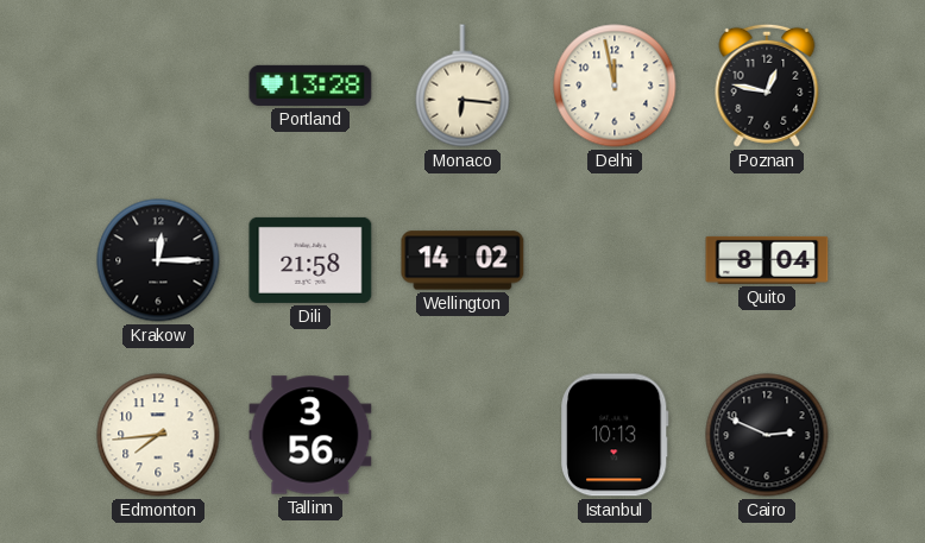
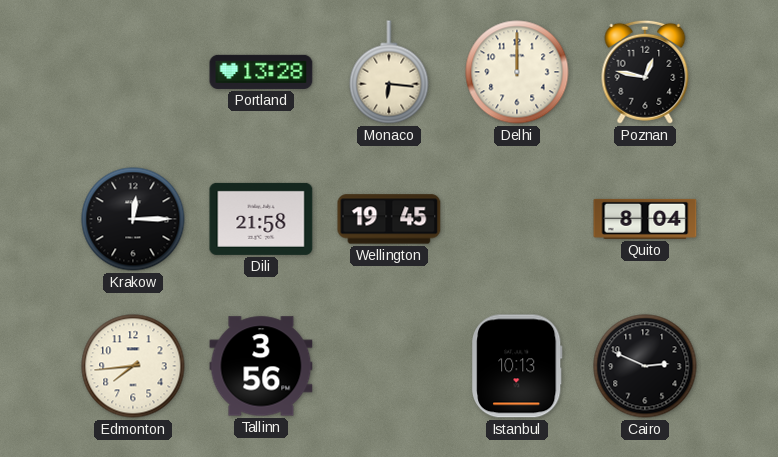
Delhi: 11:58 -> 12:00 (517, 72)
Wellington: 14:02 -> 19:45 (389, 219)
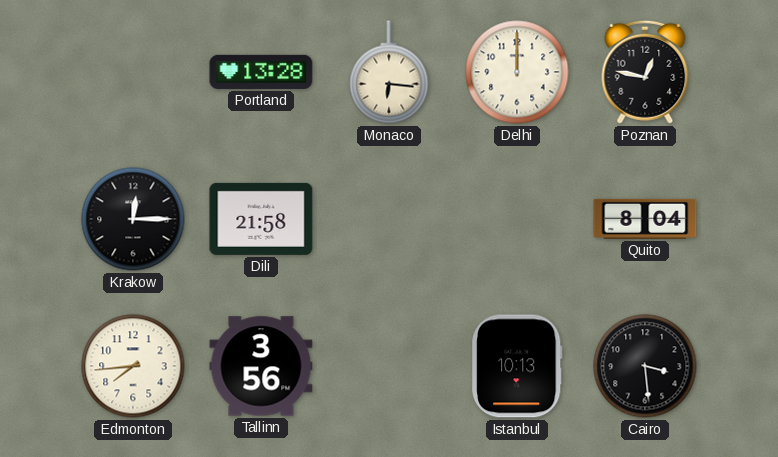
Wellington: 19:45 -> none (389, 219)
Cairo: 2:49 -> 3:29 (645, 366)
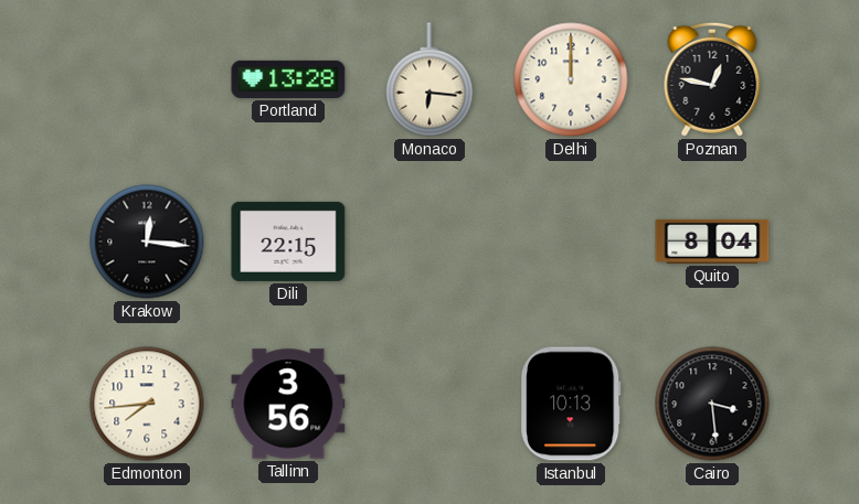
Krakow: 12:15 -> 12:16 (147, 242)
Dili: 21:58 -> 22:15 (288, 242)
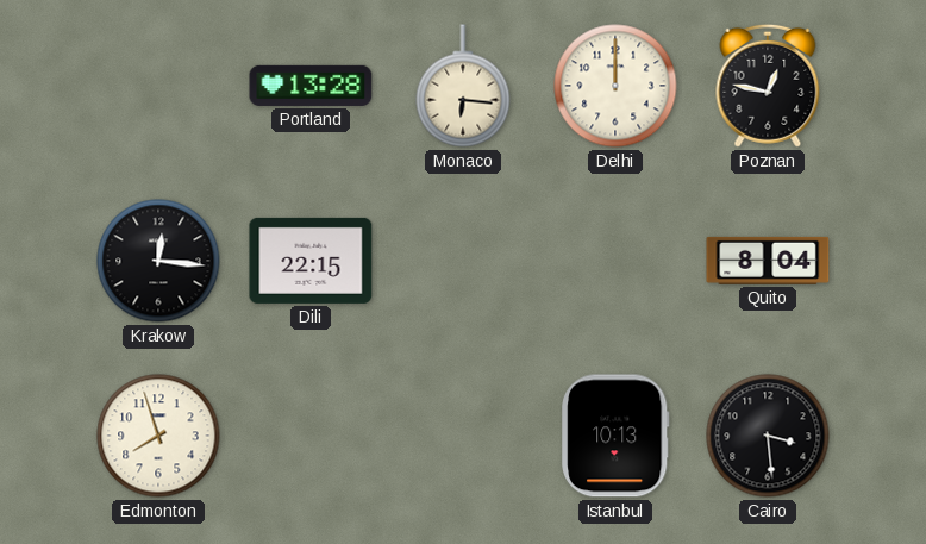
Edmonton: 7:44 -> 7:57 (158, 436)
Tallinn: 3:56 -> none (288, 404)
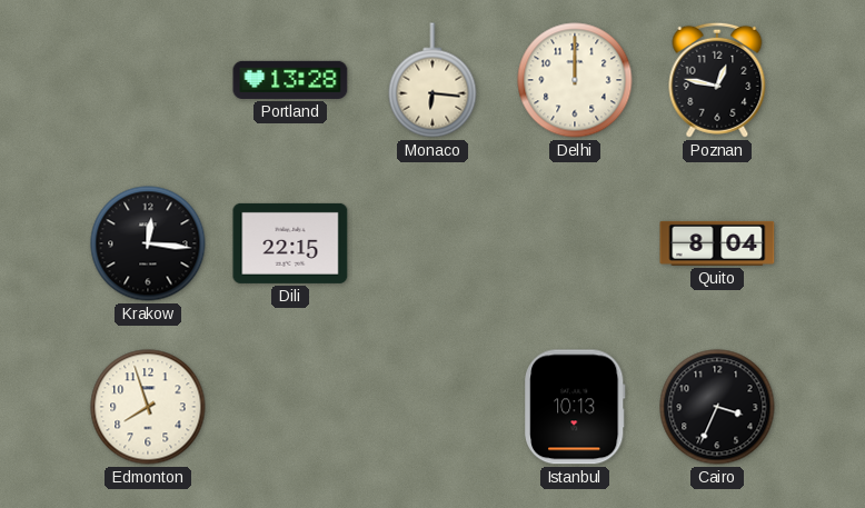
Cairo: 3:29 -> 3:34 (717, 407)
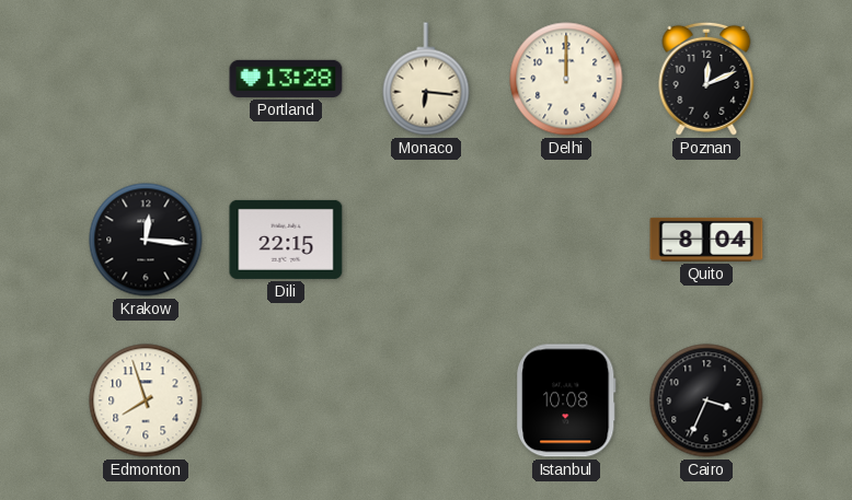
Poznan: 12:47 -> 12:11 (706, 79)
Istanbul: 10:13 -> 10:08 (566, 400)
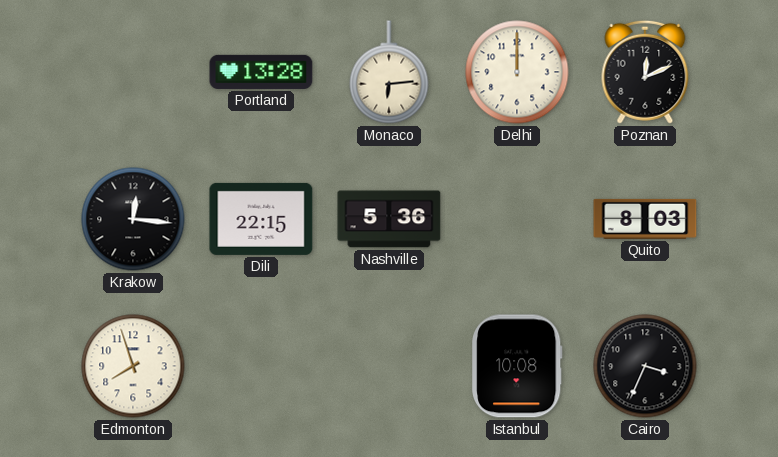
Monaco: 6:16 -> 6:14 (389, 72)
Nashville: none -> 5:36 (389, 219)
Quito: 8:04 -> 8:03 (645, 219)
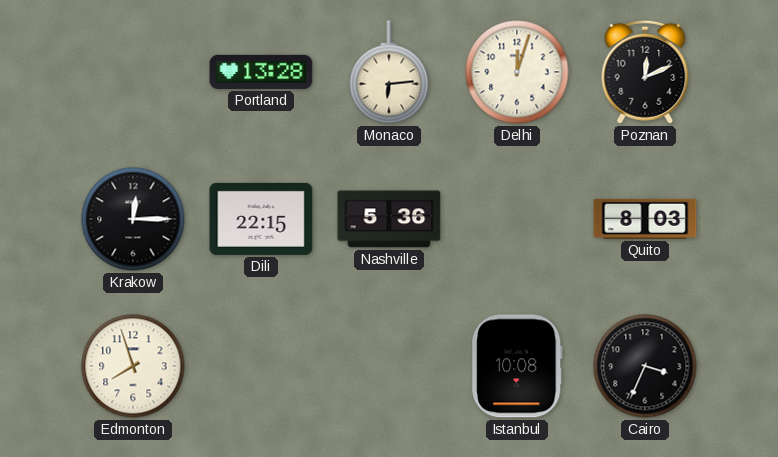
Delhi: 12:00 -> 12:03 (517, 72)
Krakow: 12:16 -> 12:15 (133, 219)
